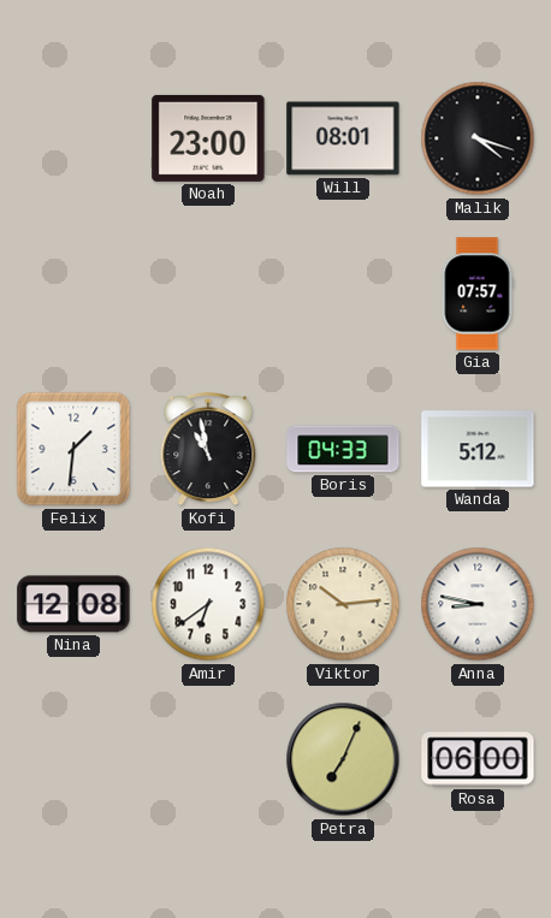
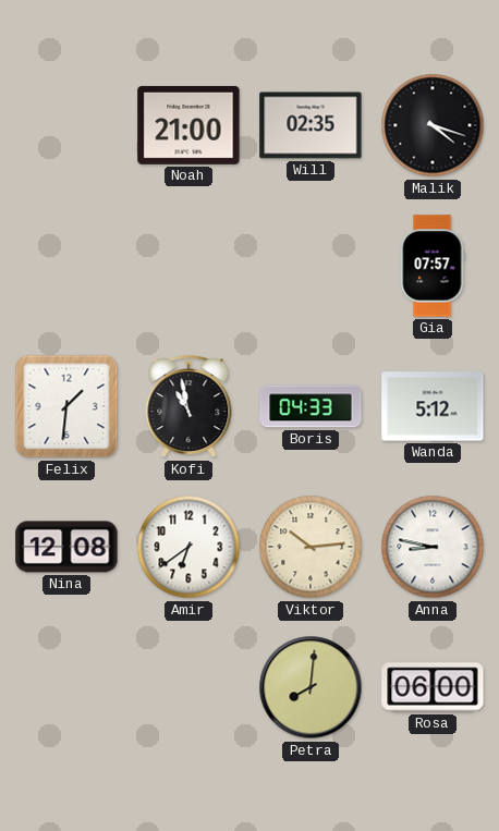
Noah: 23:00 -> 21:00 (188, 125)
Will: 08:01 -> 02:35 (311, 125)
Petra: 7:04 -> 8:01 (311, 687)
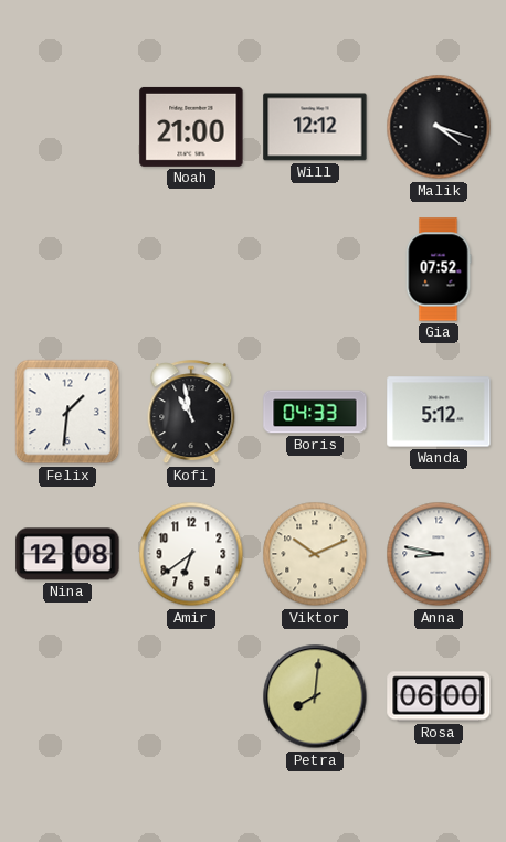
Will: 02:35 -> 12:12 (315, 127)
Gia: 07:57 -> 07:52 (439, 269)
Viktor: 10:14 -> 10:11 (315, 554)
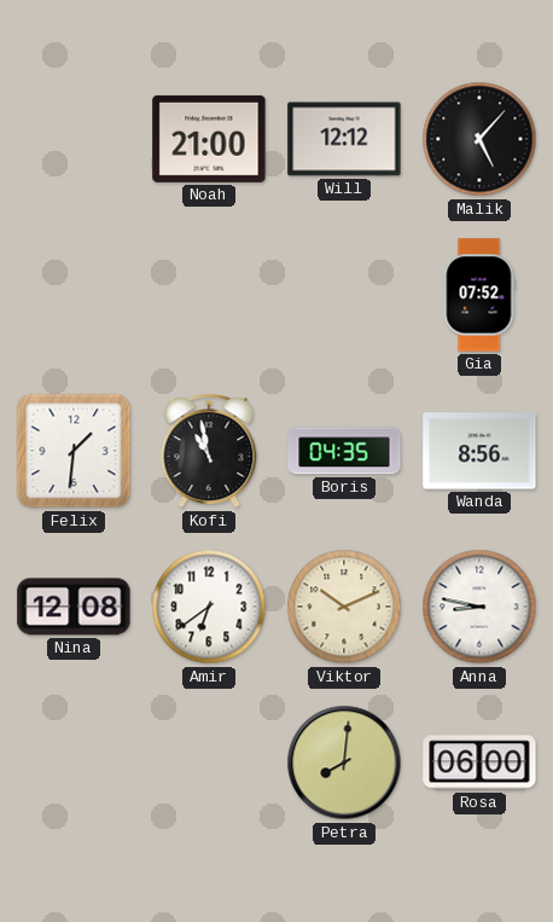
Malik: 4:18 -> 5:07 (479, 139)
Boris: 04:33 -> 04:35 (344, 451)
Wanda: 5:12 -> 8:56 (479, 451)
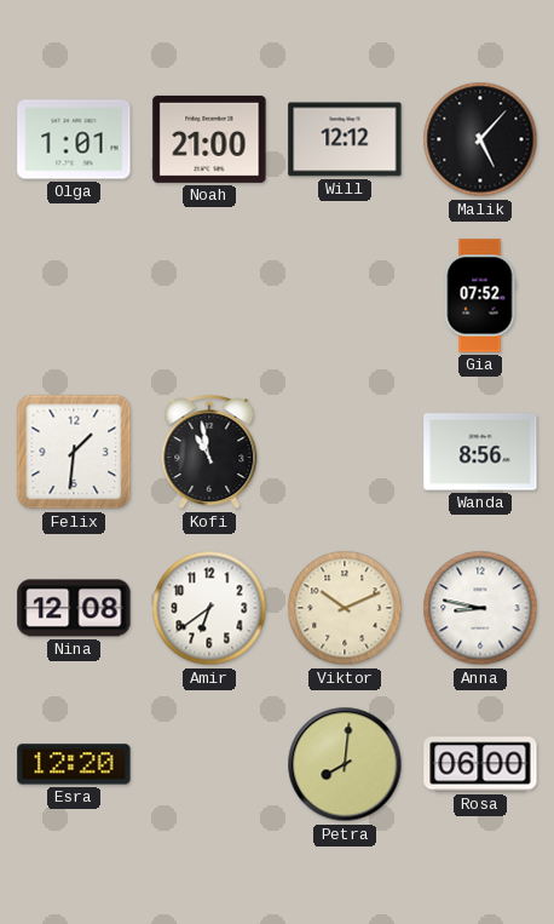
Olga: none -> 1:01 (74, 139)
Boris: 04:35 -> none (344, 451)
Esra: none -> 12:20 (74, 764)
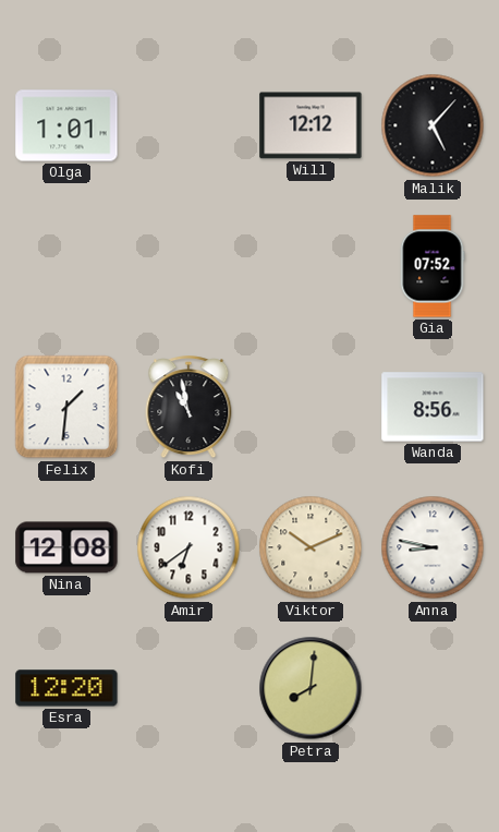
Noah: 21:00 -> none (209, 139)
Rosa: 06:00 -> none (480, 764)
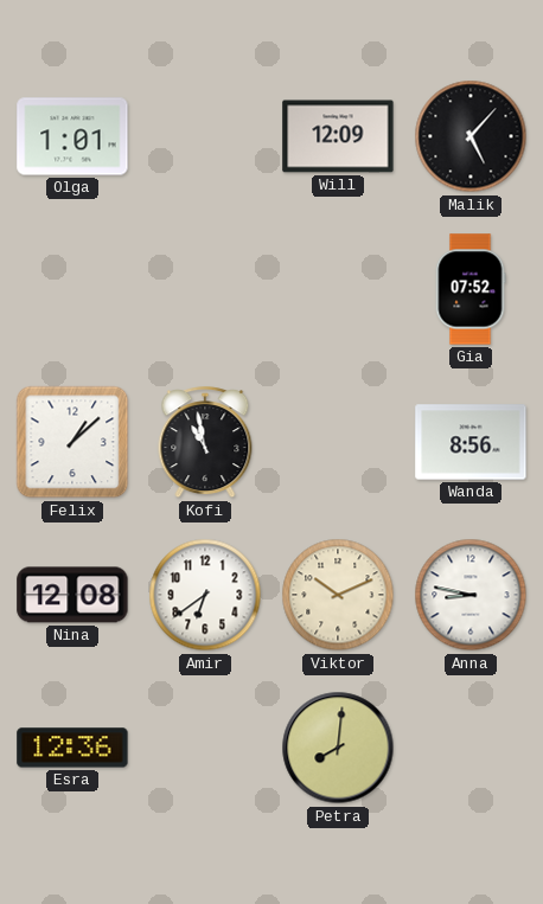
Will: 12:12 -> 12:09 (338, 136)
Felix: 1:31 -> 1:08 (72, 442)
Esra: 12:20 -> 12:36 (72, 748)
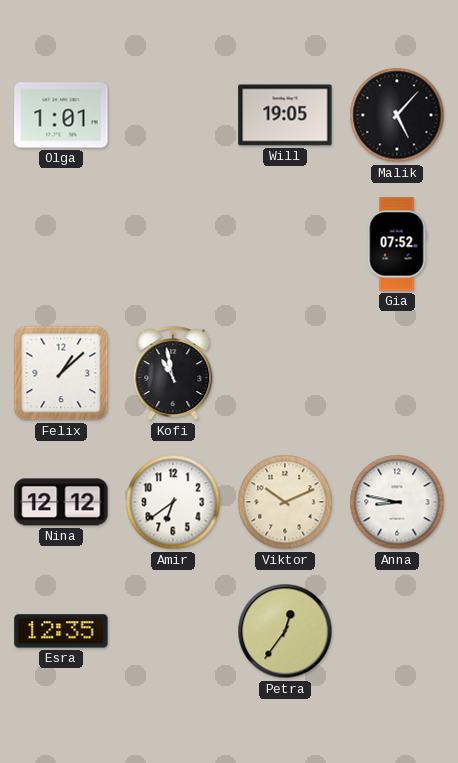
Will: 12:09 -> 19:05 (285, 115)
Wanda: 8:56 -> none (471, 442)
Nina: 12:08 -> 12:12 (61, 502)
Esra: 12:36 -> 12:35 (61, 631)
Petra: 8:01 -> 12:36 (285, 631)
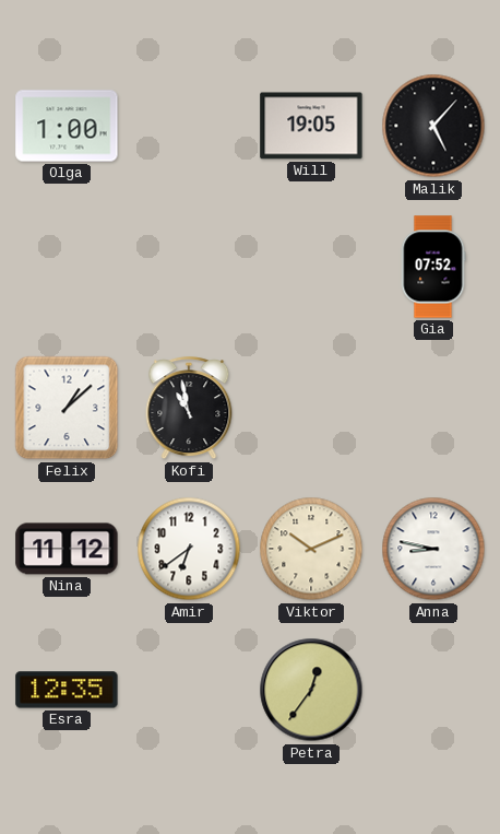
Olga: 1:01 -> 1:00 (67, 126)
Nina: 12:12 -> 11:12 (67, 549)
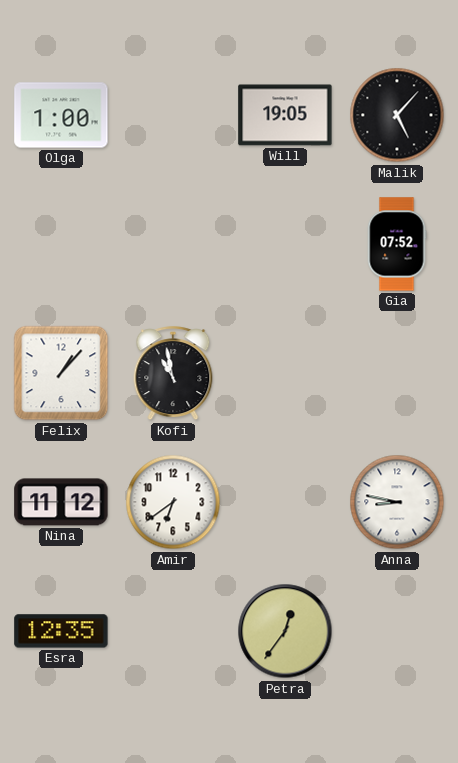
Felix: 1:08 -> 1:07 (61, 373)
Viktor: 10:11 -> none (311, 549)
